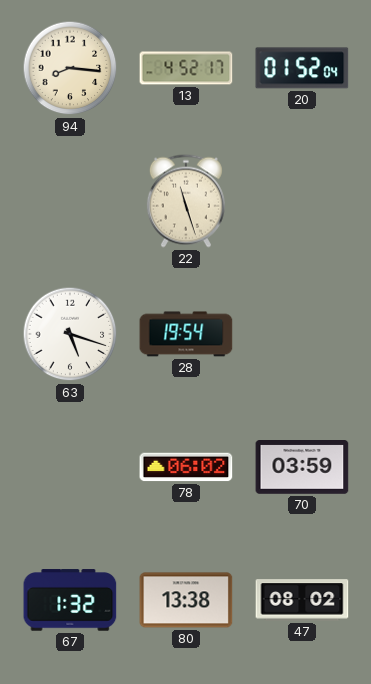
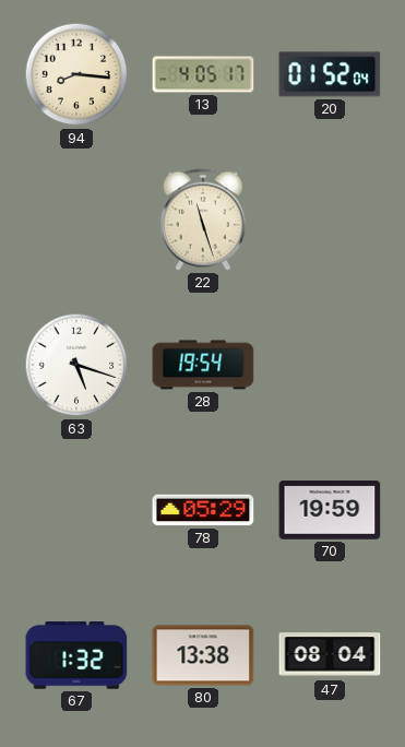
13: 4:52 -> 4:05 (203, 74)
78: 06:02 -> 05:29 (203, 510)
70: 03:59 -> 19:59 (330, 511)
47: 08:02 -> 08:04 (330, 655)
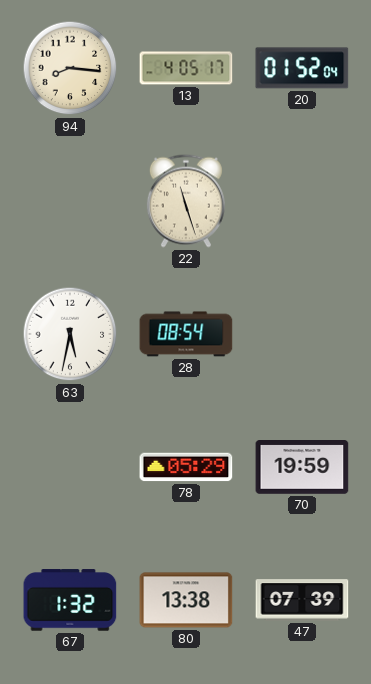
63: 5:18 -> 5:32 (70, 334)
28: 19:54 -> 08:54 (186, 334)
47: 08:04 -> 07:39 (302, 600)
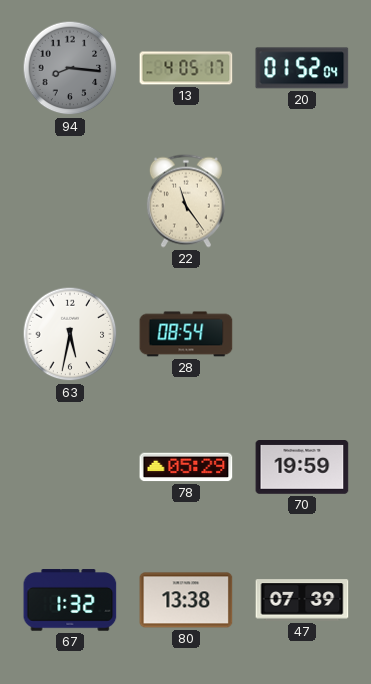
94 dial: cream -> grey (70, 68)
22: 11:27 -> 11:24 (186, 201)
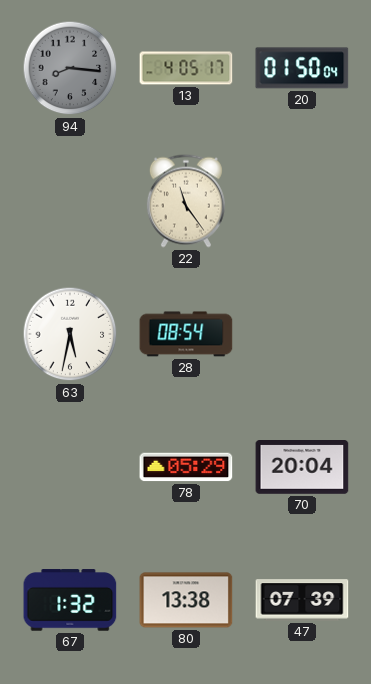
20: 01:52 -> 01:50 (302, 68)
70: 19:59 -> 20:04 (302, 468)
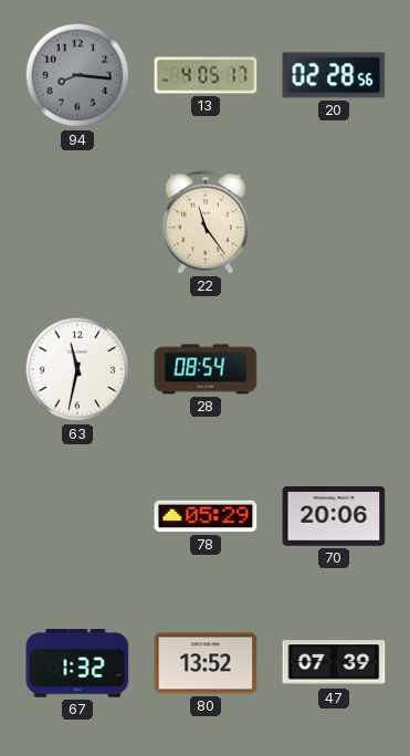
20: 01:50 -> 02:28 (334, 75)
63: 5:32 -> 11:32 (77, 369)
70: 20:04 -> 20:06 (334, 517)
80: 13:38 -> 13:52 (206, 663)
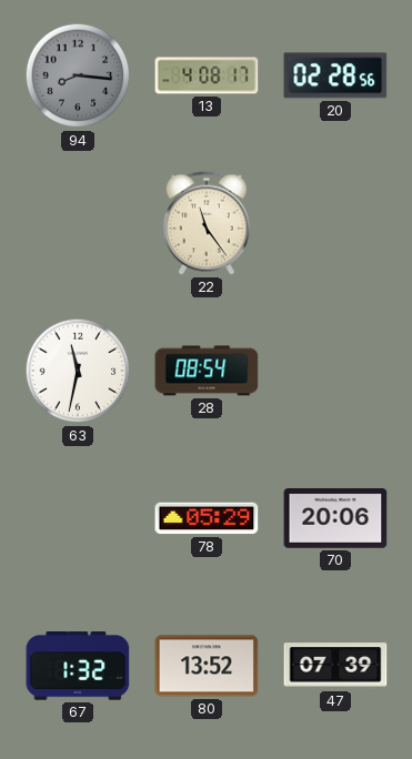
13: 4:05 -> 4:08 (207, 75)
